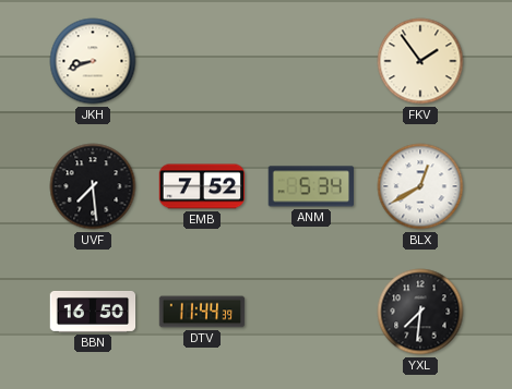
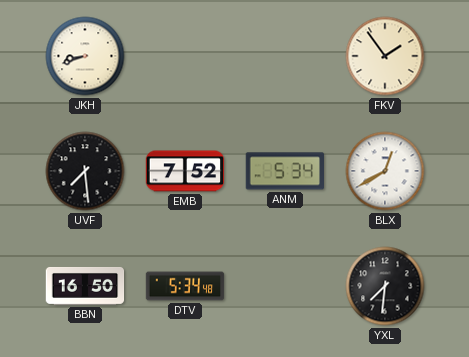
DTV: 11:44 -> 5:34 (185, 286)
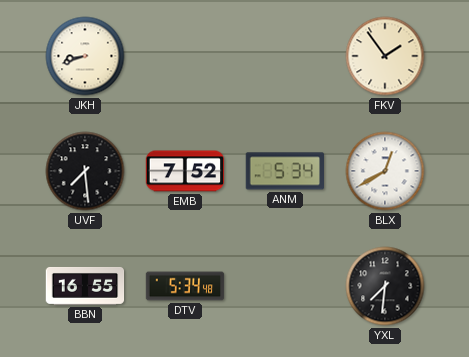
BBN: 16:50 -> 16:55 (85, 286)
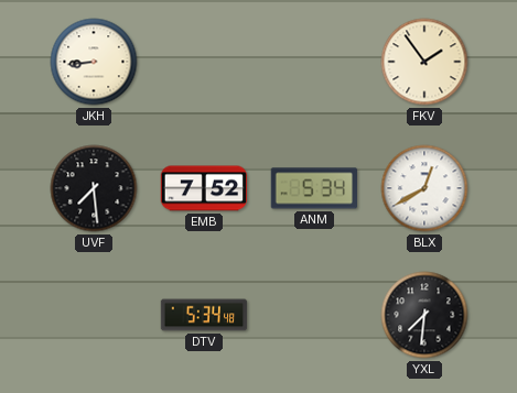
JKH: 8:42 -> 8:44 (94, 62)
BBN: 16:55 -> none (85, 286)
